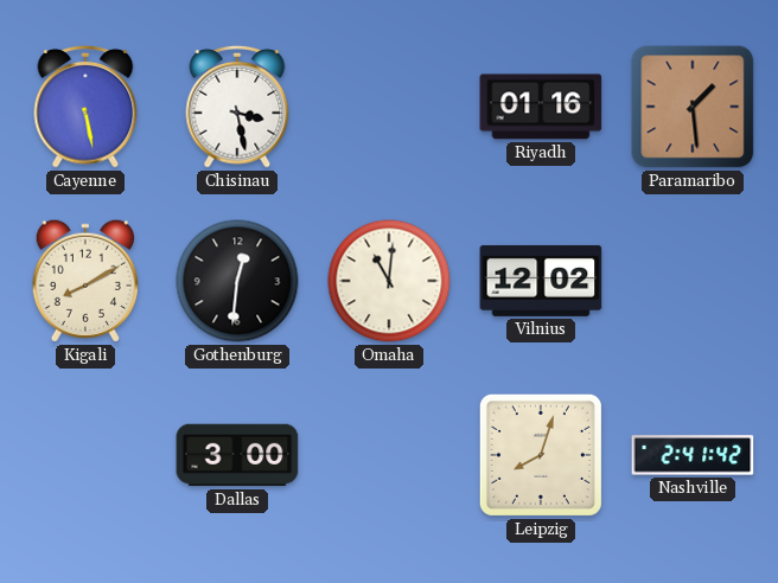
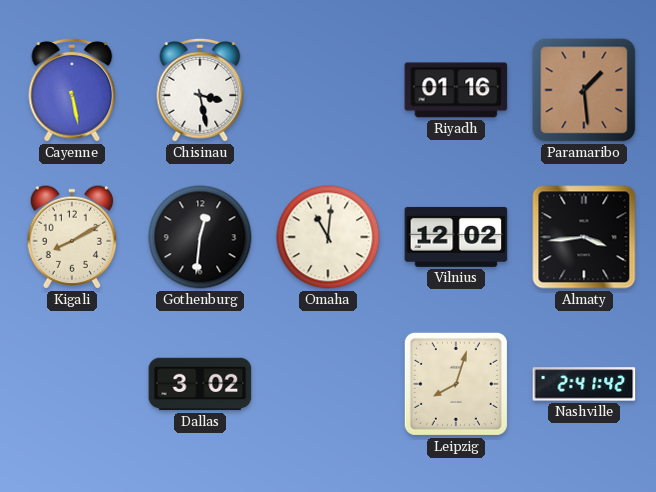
Almaty: none -> 3:44 (584, 237)
Dallas: 3:00 -> 3:02 (200, 384)
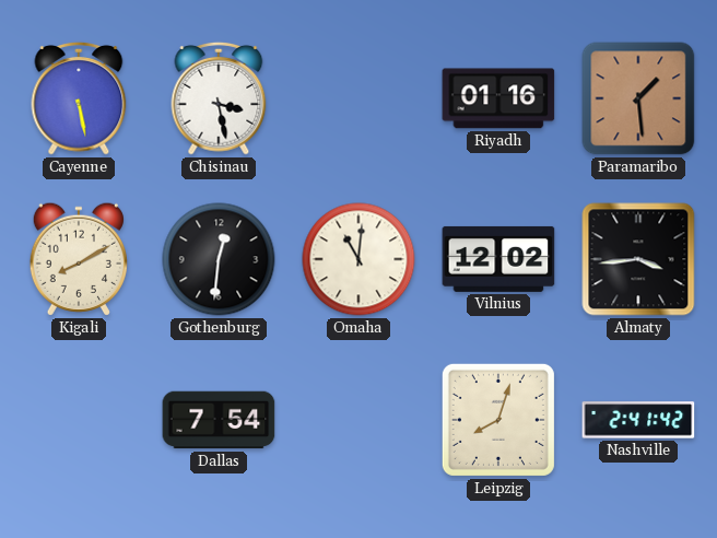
Dallas: 3:02 -> 7:54 (219, 420)
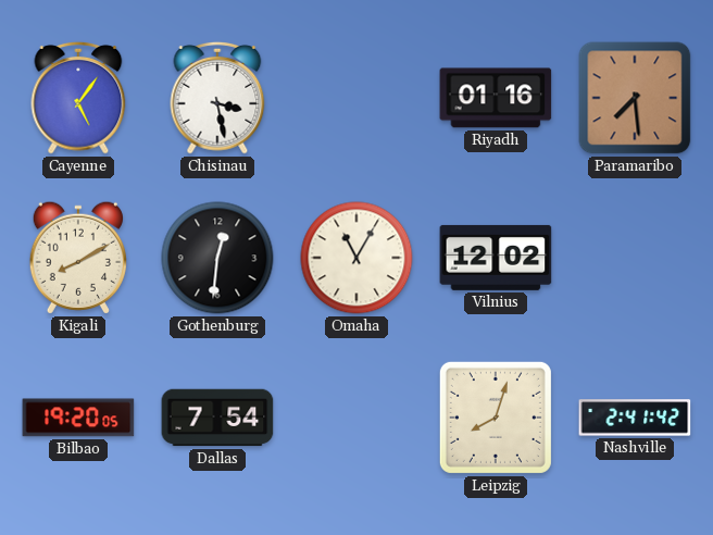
Cayenne: 5:28 -> 5:06 (78, 98)
Paramaribo: 1:29 -> 7:29 (635, 98)
Omaha: 11:01 -> 11:05 (356, 258)
Almaty: 3:44 -> none (638, 259)
Bilbao: none -> 19:20 (78, 418)
